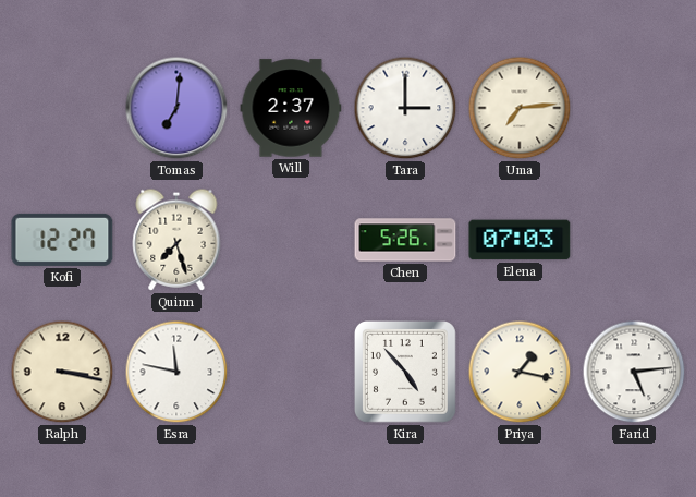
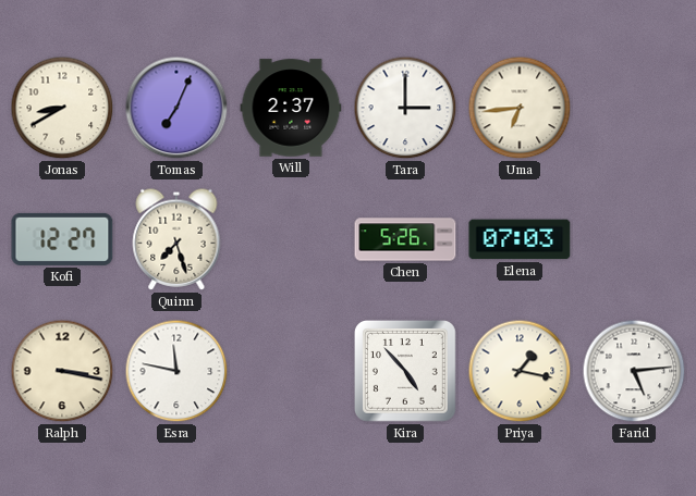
Jonas: none -> 8:40 (62, 108)
Tomas: 7:01 -> 7:04 (176, 108)
Uma: 7:14 -> 6:44 (520, 108)
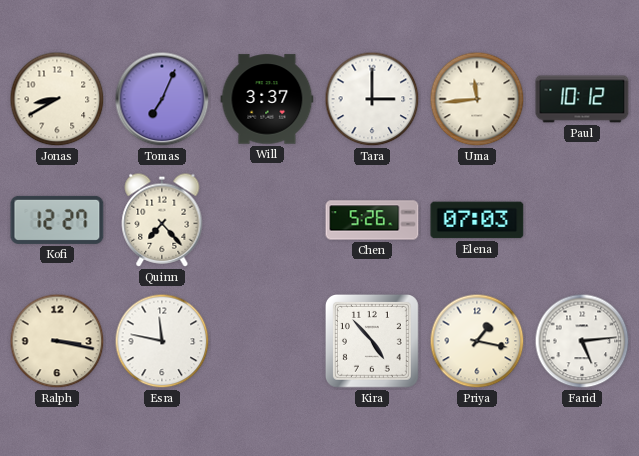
Will: 2:37 -> 3:37 (267, 99)
Uma: 6:44 -> 11:44 (477, 99)
Paul: none -> 10:12 (582, 99)
Quinn: 7:27 -> 7:23 (162, 220)
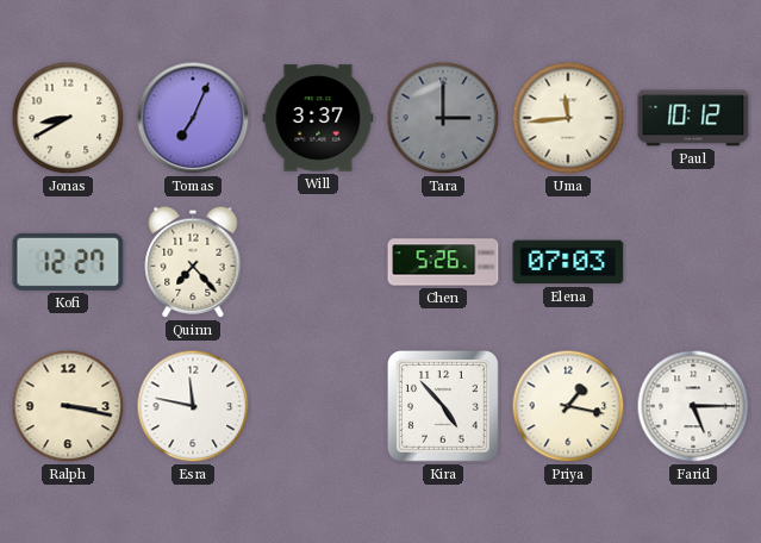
Tara dial: white -> grey (443, 118)
Farid: 5:14 -> 5:15 (693, 406)
